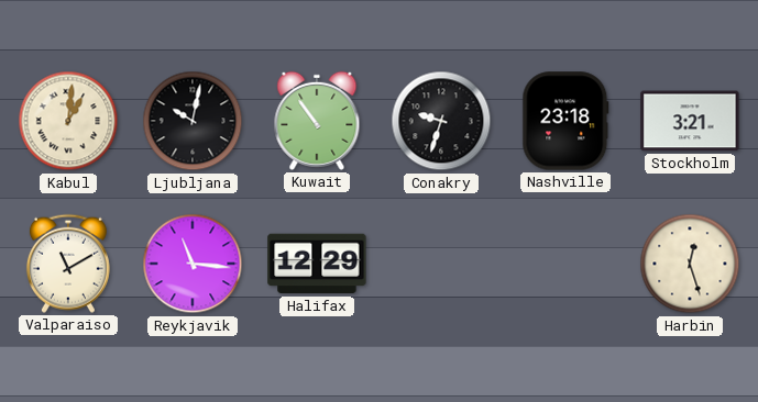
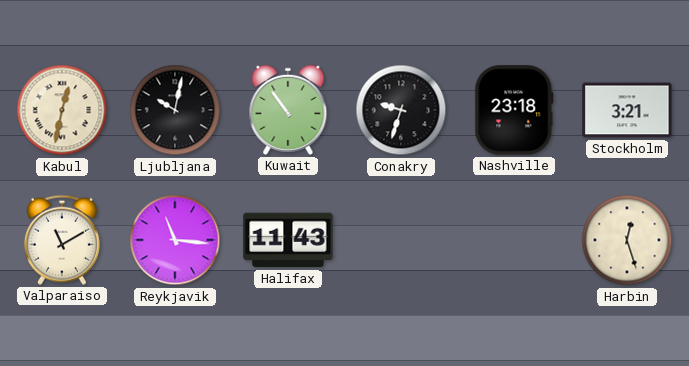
Kabul: 1:01 -> 12:32 (62, 110)
Halifax: 12:29 -> 11:43 (288, 240)
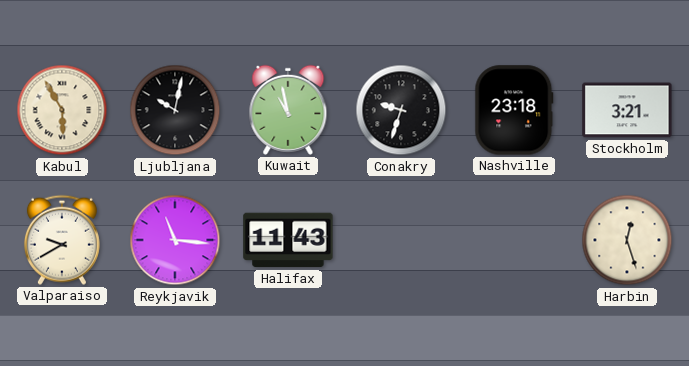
Kabul: 12:32 -> 5:55 (62, 110)
Kuwait: 10:54 -> 10:58 (288, 110)
Valparaiso: 11:10 -> 9:40 (62, 240)
